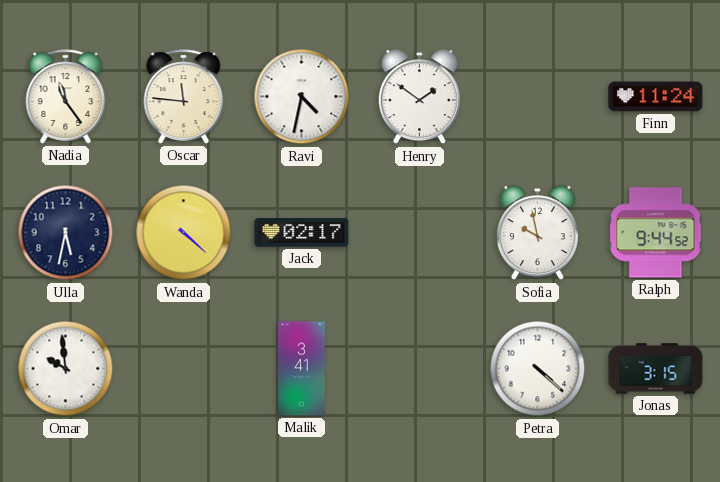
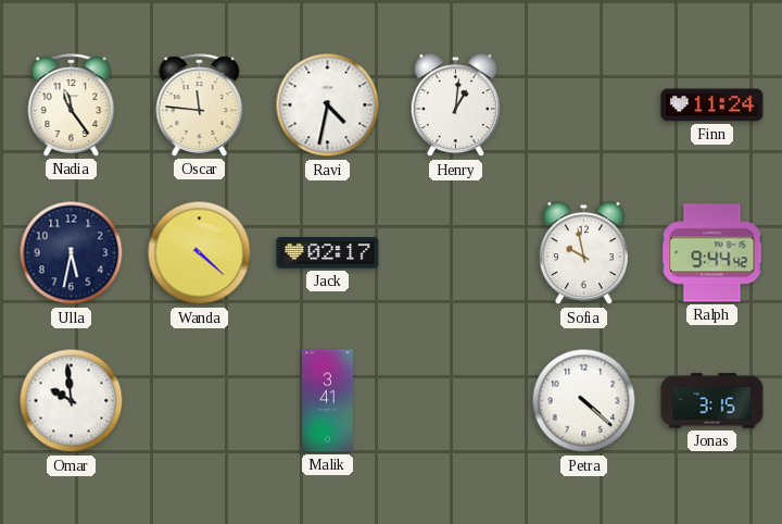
Henry: 1:51 -> 1:01 (455, 105)
Ralph: 9:44:52 -> 9:44:42 (712, 253)
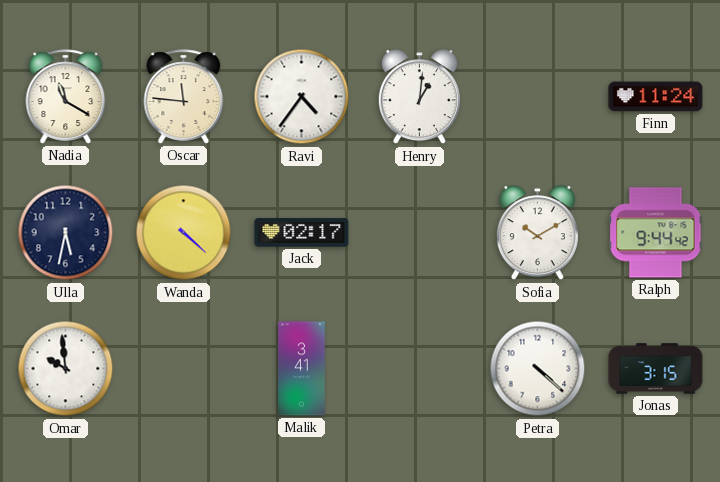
Nadia: 11:24 -> 11:20 (66, 97)
Ravi: 4:32 -> 4:36 (302, 97)
Sofia: 9:58 -> 10:10 (537, 233)
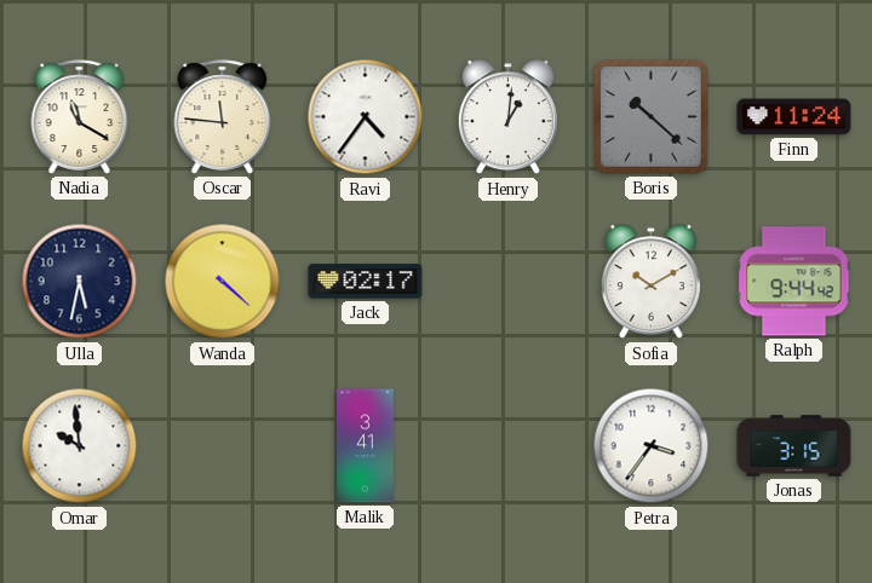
Boris: none -> 10:22 (652, 117)
Petra: 4:22 -> 3:36 (652, 446)
